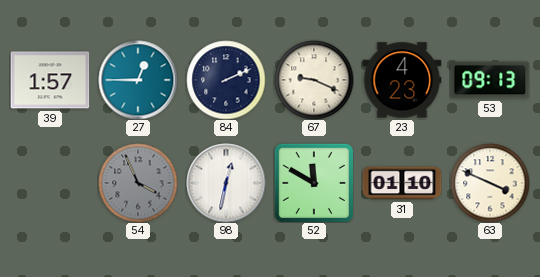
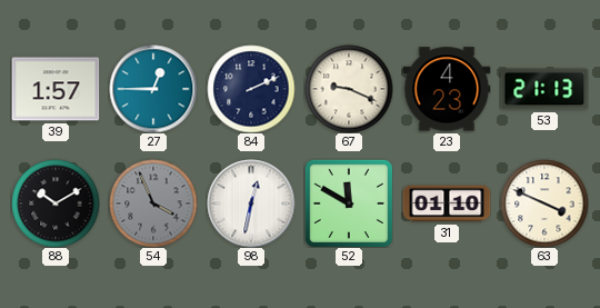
53: 09:13 -> 21:13 (544, 89)
88: none -> 10:10 (56, 203)
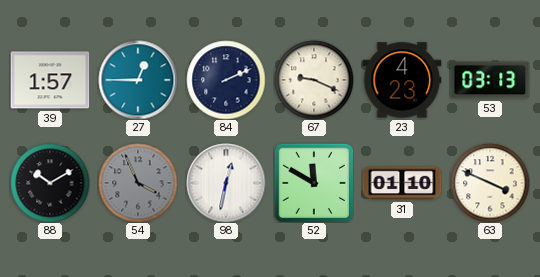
53: 21:13 -> 03:13 (490, 80)
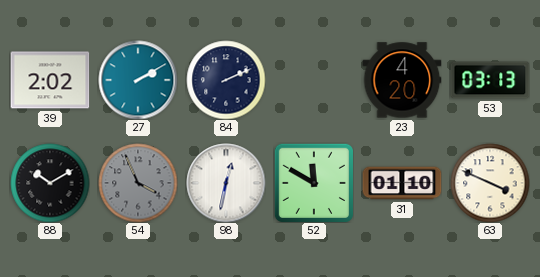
39: 1:57 -> 2:02 (50, 80)
27: 12:45 -> 2:10 (138, 80)
67: 9:19 -> none (314, 80)
23: 4:23 -> 4:20 (402, 80)
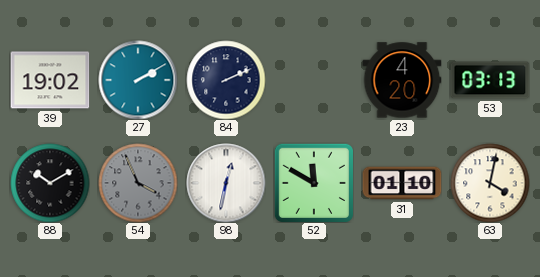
39: 2:02 -> 19:02 (50, 80)
63: 3:49 -> 4:02 (490, 183)
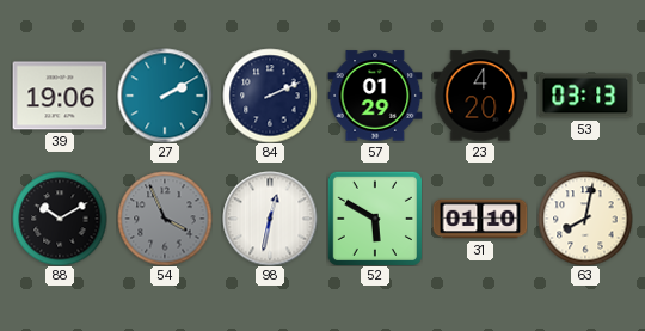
39: 19:02 -> 19:06 (60, 96)
57: none -> 01:29 (375, 96)
52: 11:50 -> 5:50 (375, 219)
63: 4:02 -> 8:02 (585, 219)
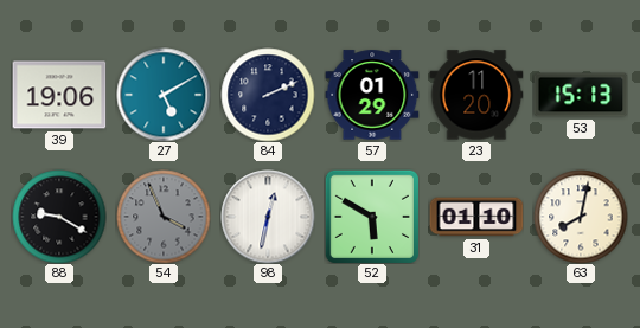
27: 2:10 -> 5:10 (164, 95)
23: 4:20 -> 11:20 (476, 95)
53: 03:13 -> 15:13 (581, 95)
88: 10:10 -> 9:20 (59, 217)
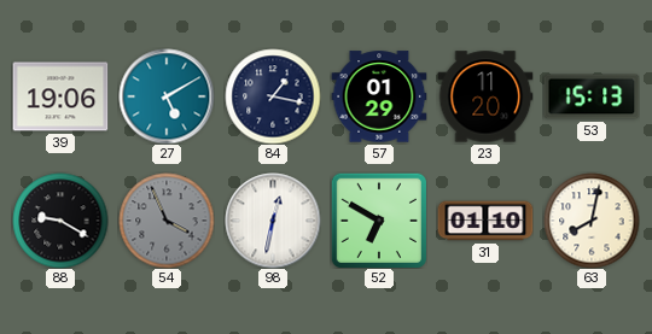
84: 2:11 -> 1:17 (273, 96)
52: 5:50 -> 6:50 (379, 221)
